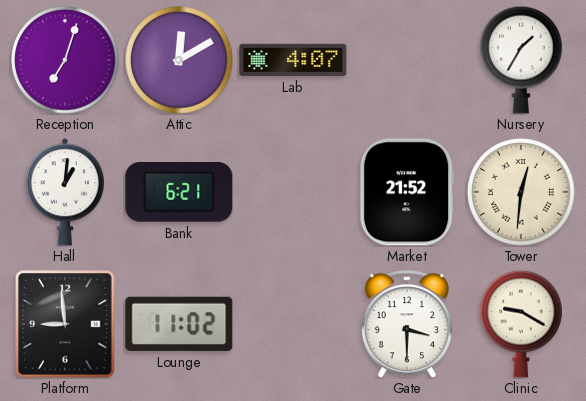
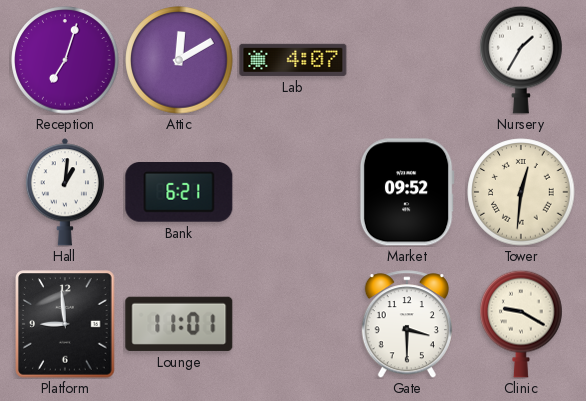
Market: 21:52 -> 09:52 (407, 192)
Lounge: 11:02 -> 11:01 (179, 324)
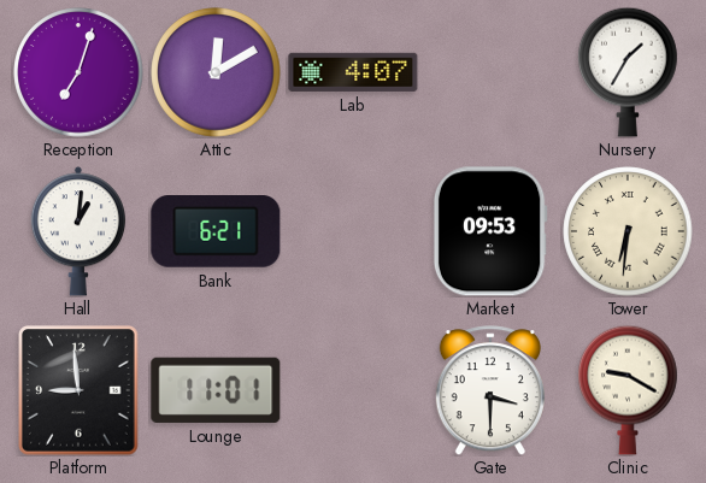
Market: 09:52 -> 09:53 (490, 231)
Tower: 12:31 -> 6:31 (628, 231)
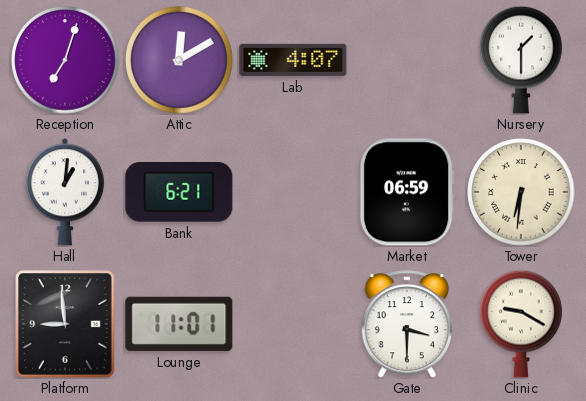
Nursery: 1:35 -> 1:30 (521, 60)
Market: 09:53 -> 06:59 (407, 192)
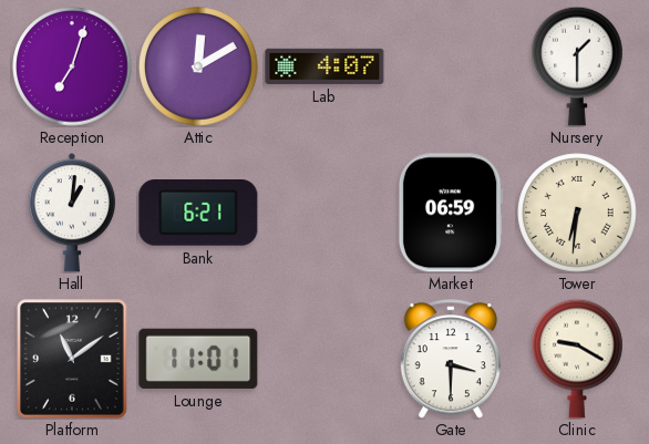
Platform: 8:59 -> 11:09 (72, 359)
